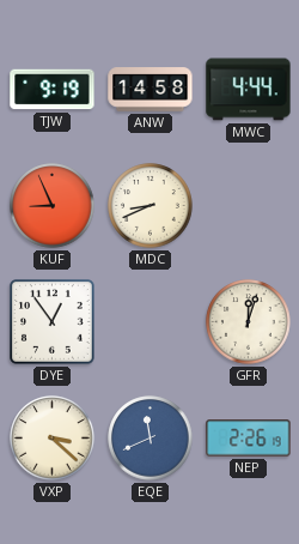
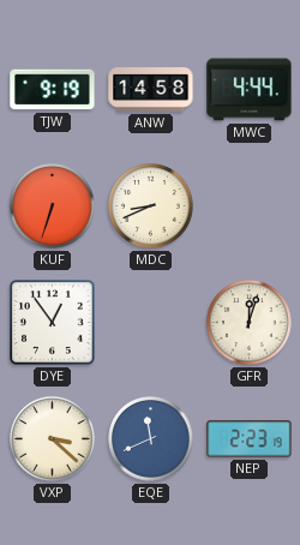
KUF: 8:56 -> 6:33 (53, 206)
NEP: 2:26 -> 2:23 (250, 439)
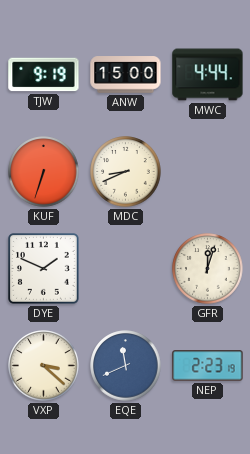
ANW: 14:58 -> 15:00 (126, 75)
DYE: 12:54 -> 1:49 (44, 269)
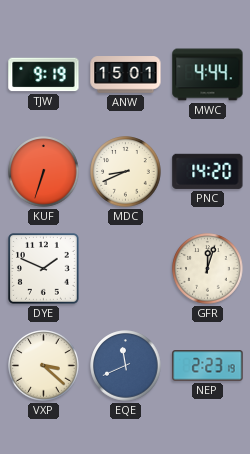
ANW: 15:00 -> 15:01 (126, 75)
PNC: none -> 14:20 (208, 171)
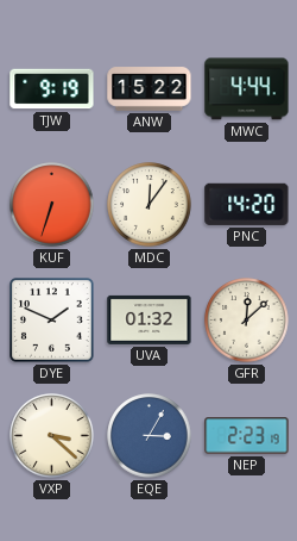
ANW: 15:01 -> 15:22 (150, 89)
MDC: 8:41 -> 12:06 (150, 205)
UVA: none -> 01:32 (150, 319)
GFR: 12:03 -> 12:08 (247, 321)
EQE: 11:41 -> 3:05 (150, 436)
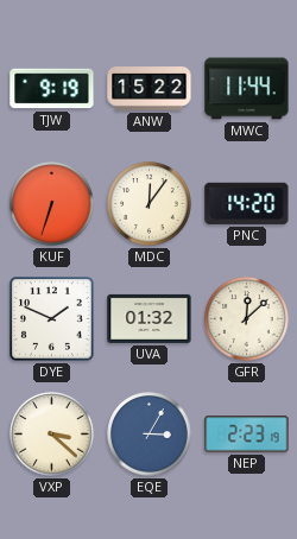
MWC: 4:44 -> 11:44 (247, 89)
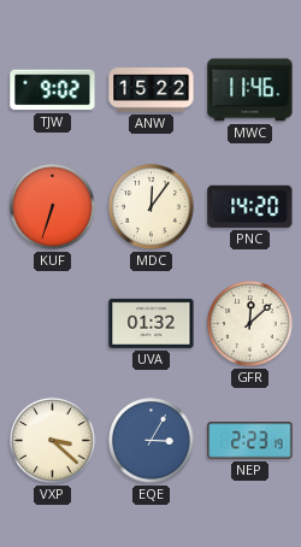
TJW: 9:19 -> 9:02 (53, 90)
MWC: 11:44 -> 11:46 (250, 90)
DYE: 1:49 -> none (52, 319)
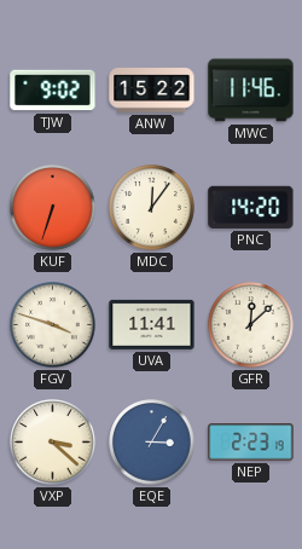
FGV: none -> 3:48 (53, 325)
UVA: 01:32 -> 11:41 (152, 324)
